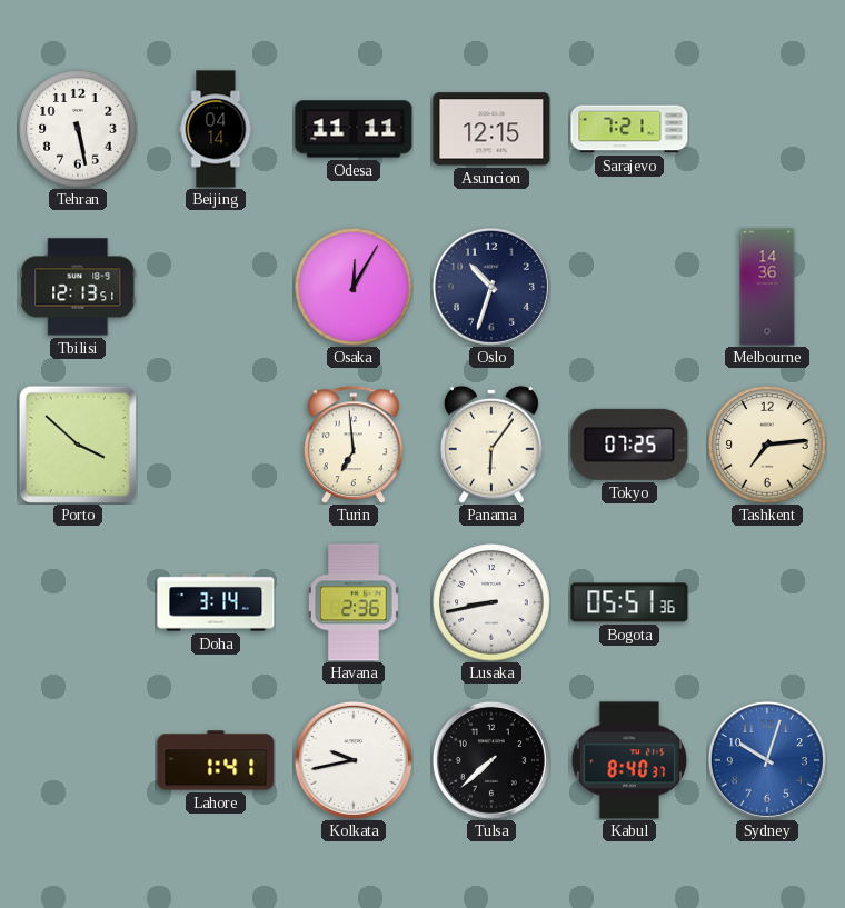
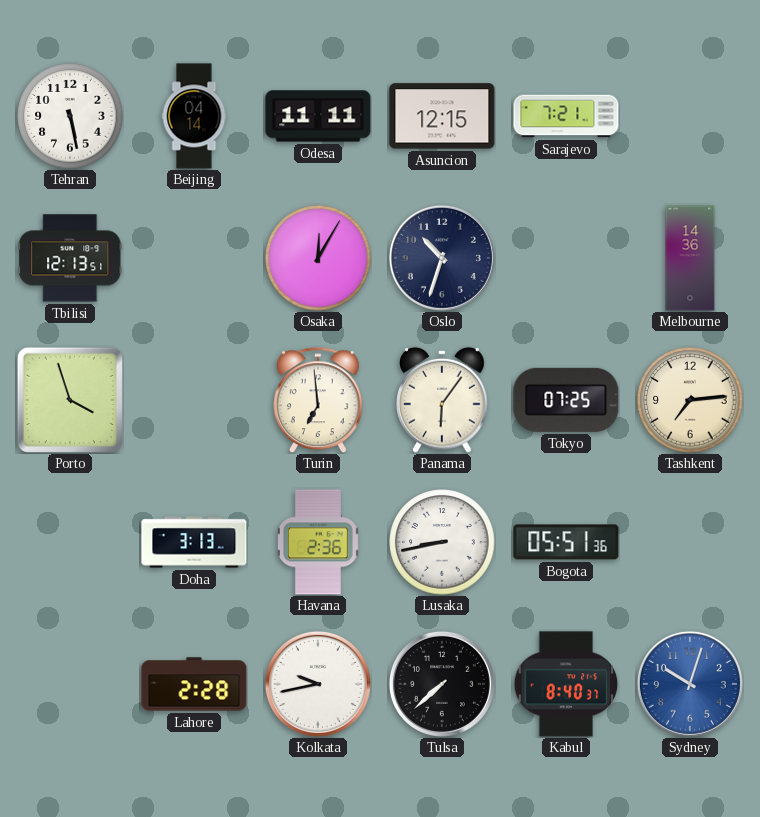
Porto: 3:52 -> 3:57 (70, 400)
Doha: 3:14 -> 3:13 (194, 542)
Lahore: 1:41 -> 2:28 (194, 684)
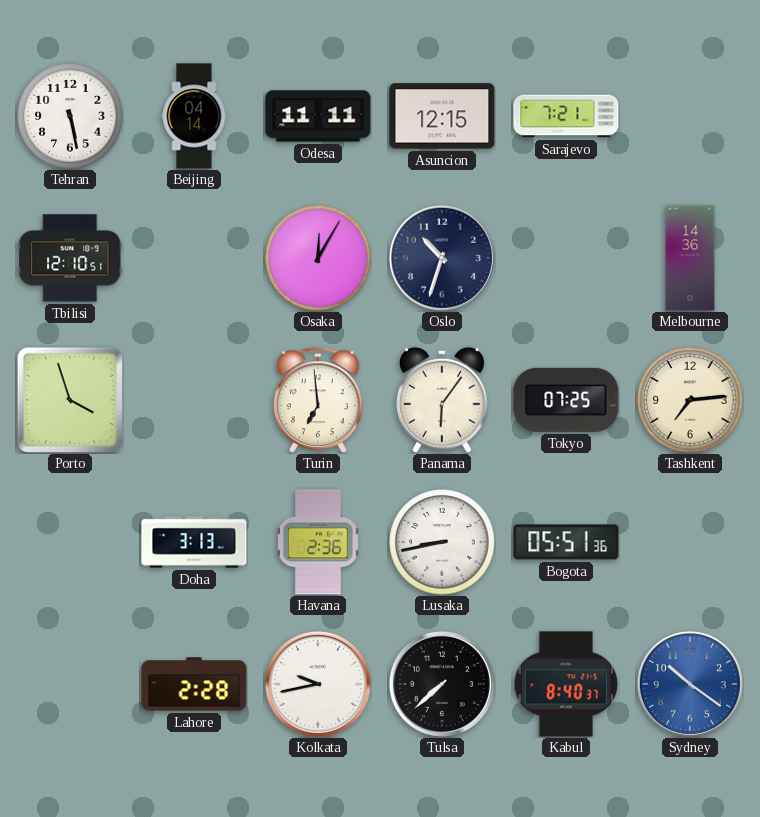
Tbilisi: 12:13 -> 12:10 (70, 258)
Sydney: 10:03 -> 10:21 (690, 684)
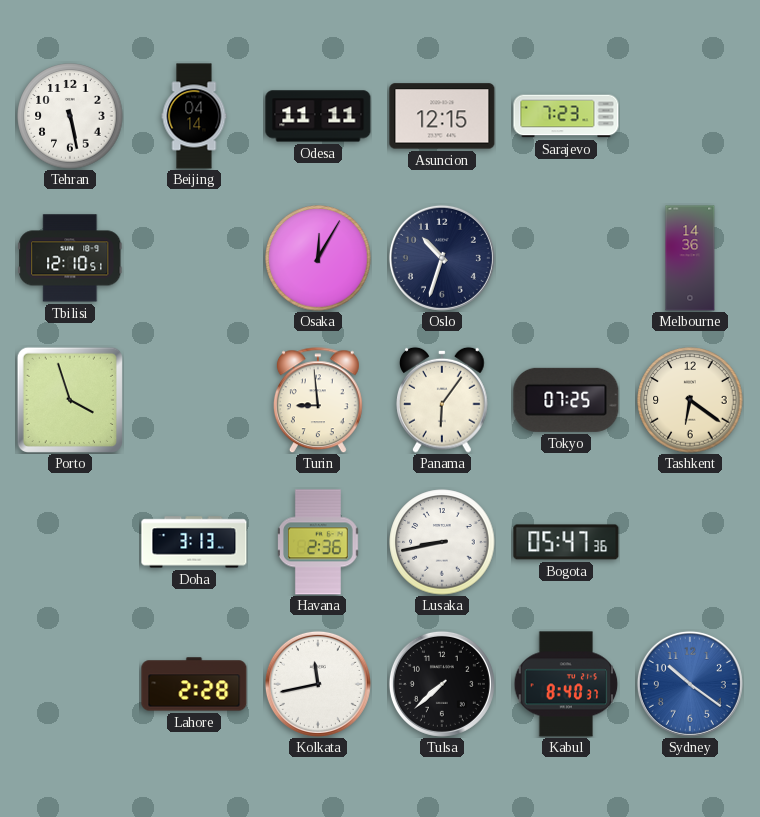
Sarajevo: 7:21 -> 7:23 (566, 116)
Turin: 6:59 -> 8:59 (318, 400)
Tashkent: 7:14 -> 6:21 (690, 400)
Bogota: 05:51 -> 05:47 (566, 542)
Kolkata: 9:43 -> 11:43 (318, 684)
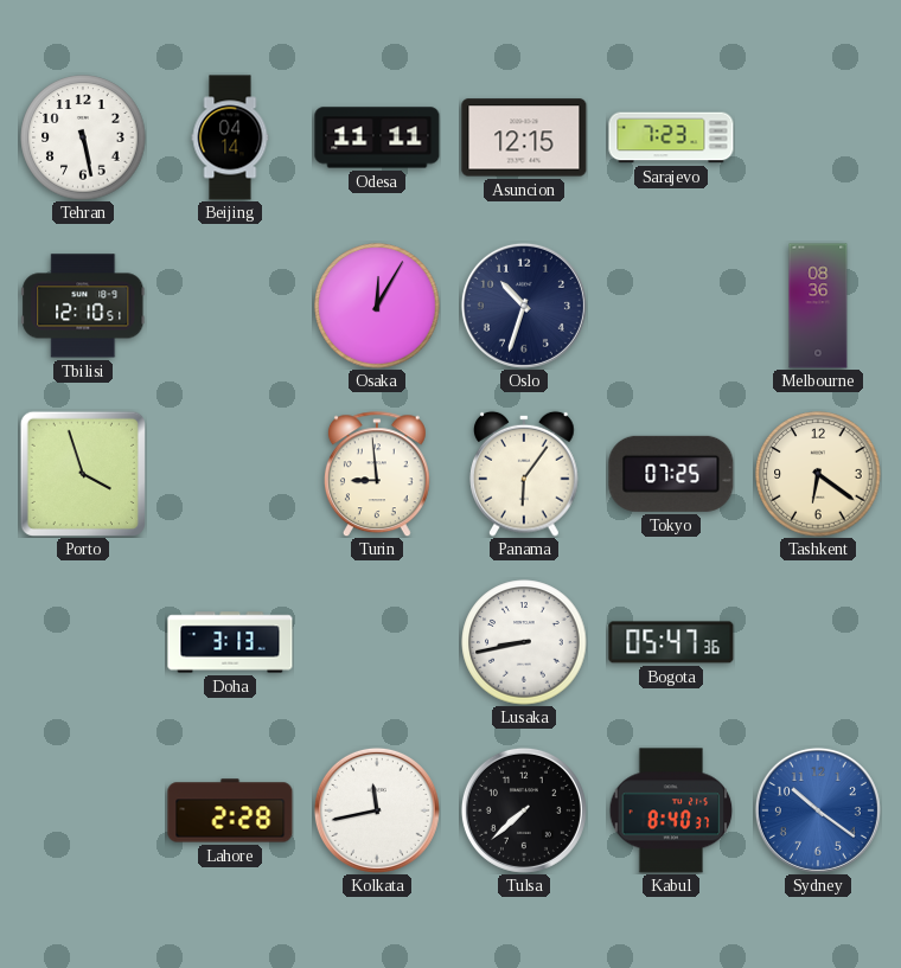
Melbourne: 14:36 -> 08:36 (818, 306)
Havana: 2:36 -> none (319, 542)
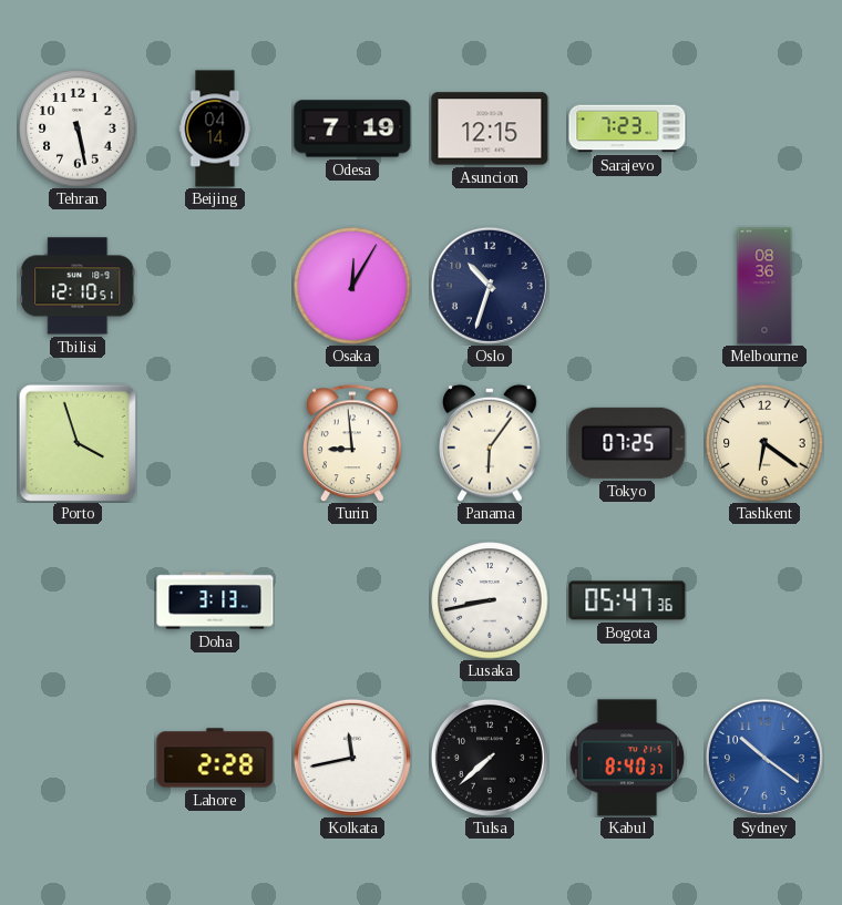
Odesa: 11:11 -> 7:19 (352, 128)
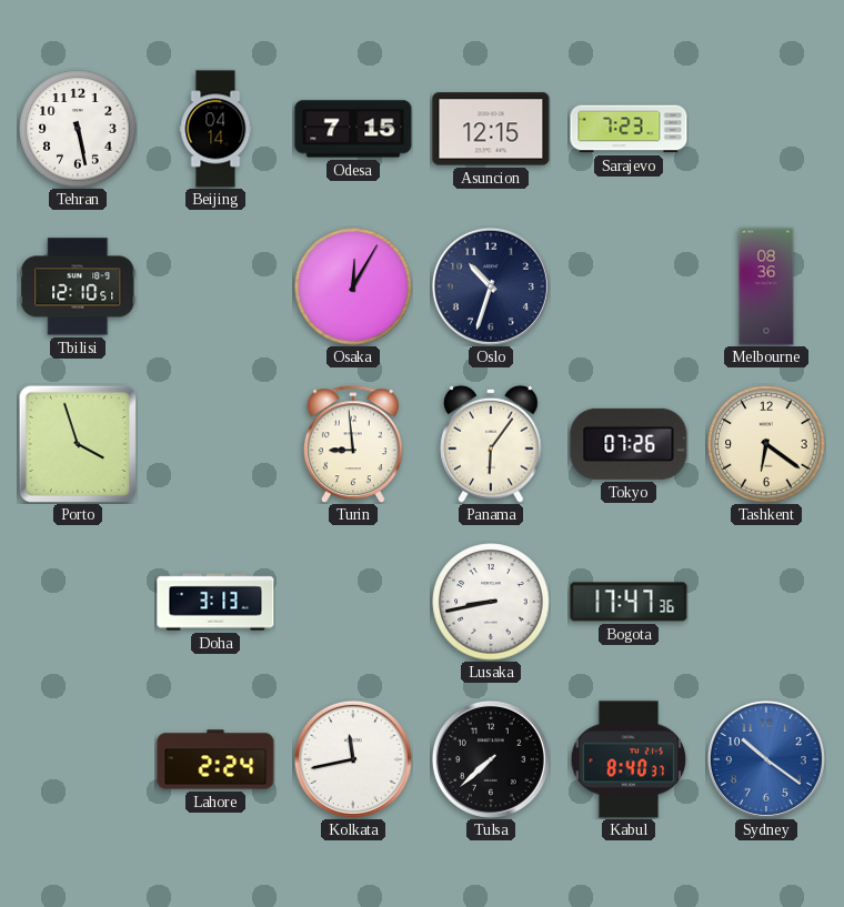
Odesa: 7:19 -> 7:15 (353, 129)
Tokyo: 07:25 -> 07:26 (629, 444)
Bogota: 05:47 -> 17:47 (629, 602)
Lahore: 2:28 -> 2:24 (215, 759)
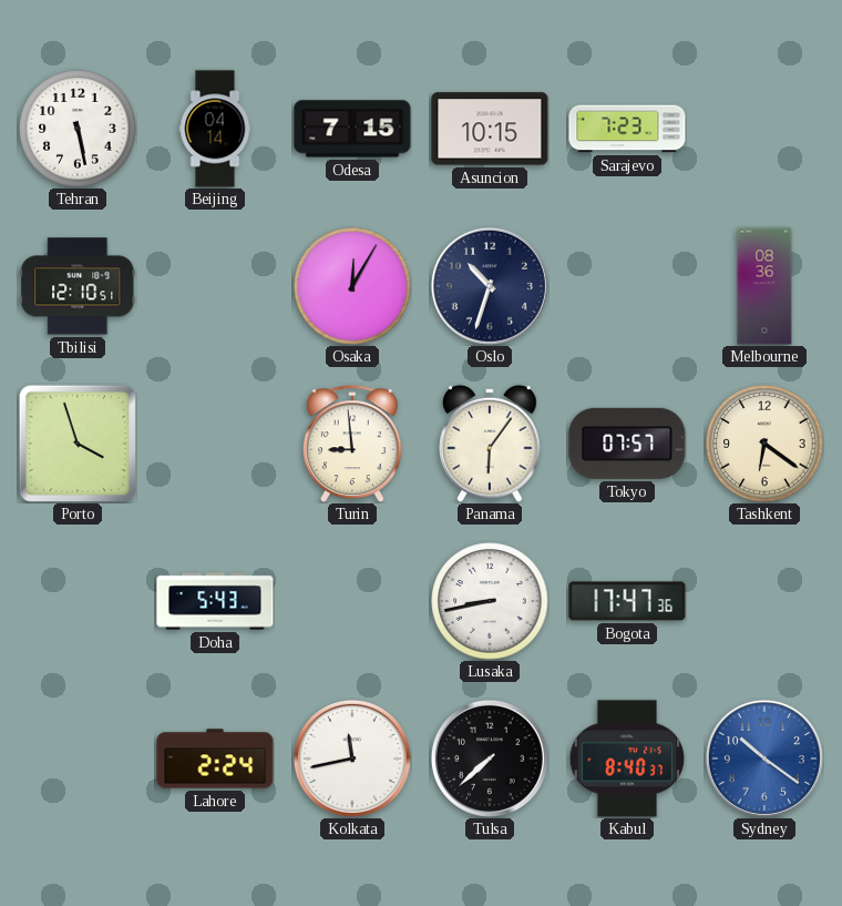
Asuncion: 12:15 -> 10:15 (490, 129)
Tokyo: 07:26 -> 07:57 (627, 444)
Doha: 3:13 -> 5:43 (215, 601)
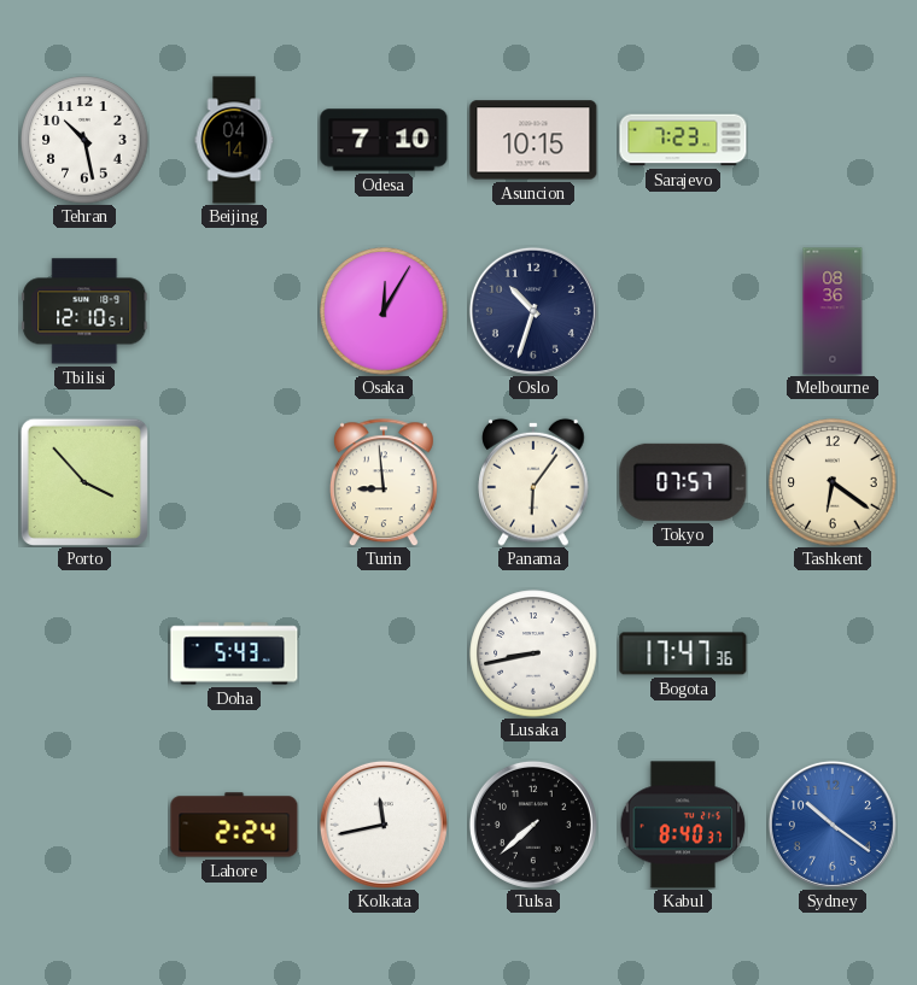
Tehran: 5:28 -> 10:28 (84, 140)
Odesa: 7:15 -> 7:10 (384, 140)
Porto: 3:57 -> 3:53 (84, 482)
